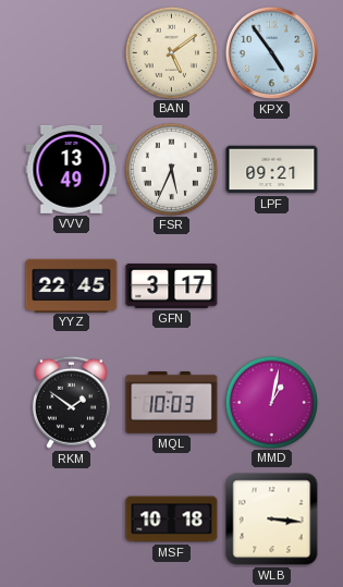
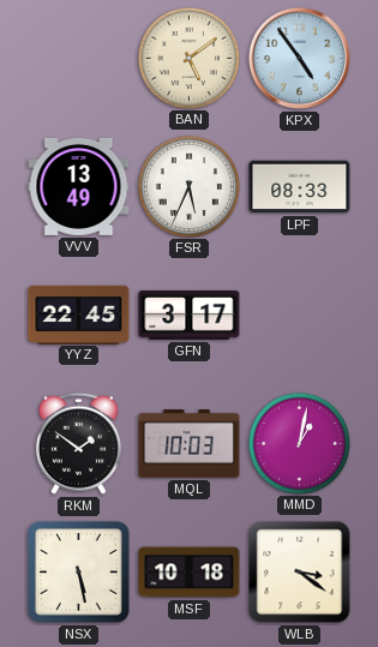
LPF: 09:21 -> 08:33 (300, 187)
NSX: none -> 5:28 (78, 571)
WLB: 3:16 -> 3:21 (300, 573)
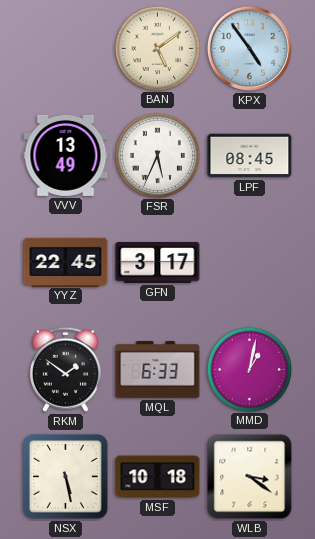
LPF: 08:33 -> 08:45 (250, 156)
MQL: 10:03 -> 6:33 (158, 370)
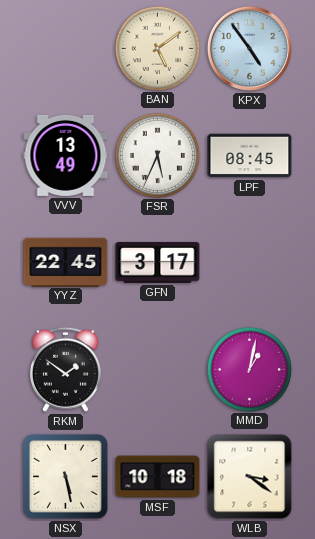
MQL: 6:33 -> none (158, 370)
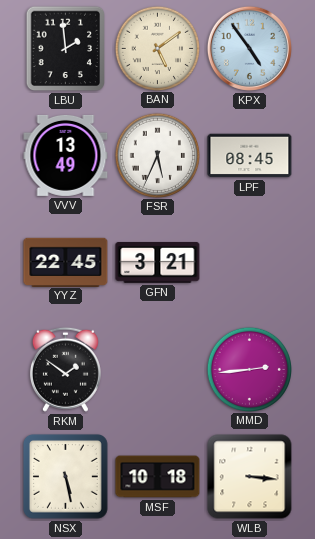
LBU: none -> 1:59 (66, 49)
GFN: 3:17 -> 3:21 (158, 263)
MMD: 1:02 -> 2:44 (249, 369)
WLB: 3:21 -> 3:16 (250, 477)
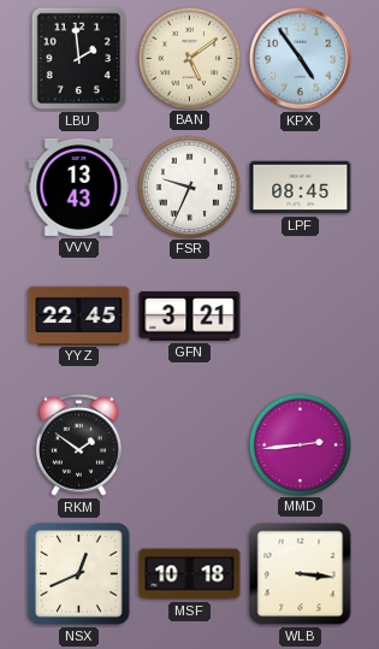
VVV: 13:49 -> 13:43 (79, 187)
FSR: 5:34 -> 9:34 (189, 187)
NSX: 5:28 -> 12:41 (78, 573)
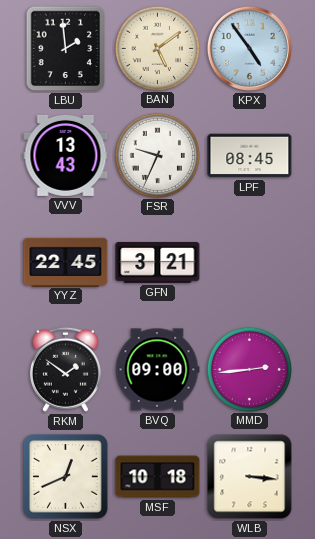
BVQ: none -> 09:00 (157, 370)
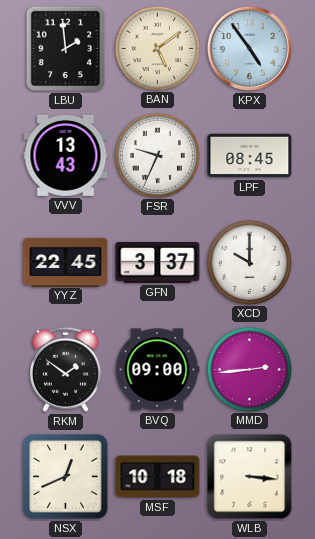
GFN: 3:21 -> 3:37 (158, 263)
XCD: none -> 10:00 (249, 262)
